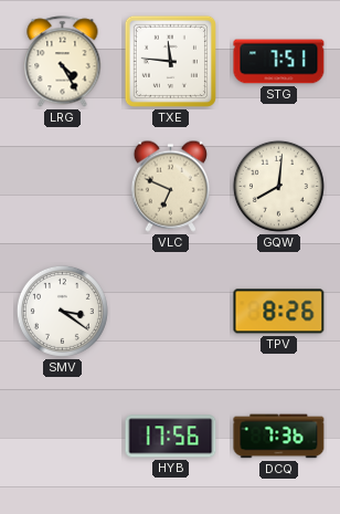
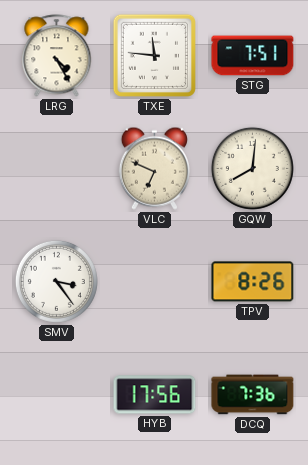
SMV: 3:21 -> 3:24 (56, 281)
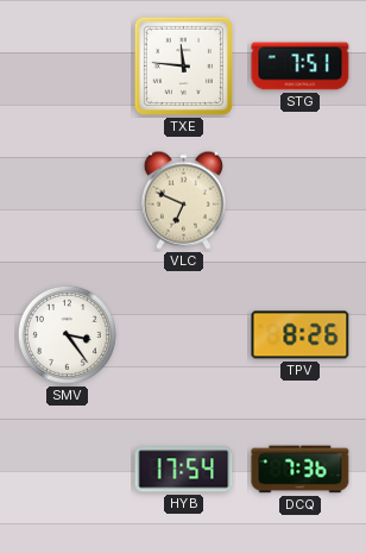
LRG: 4:25 -> none (57, 56)
GQW: 8:01 -> none (252, 168)
HYB: 17:56 -> 17:54 (184, 470)
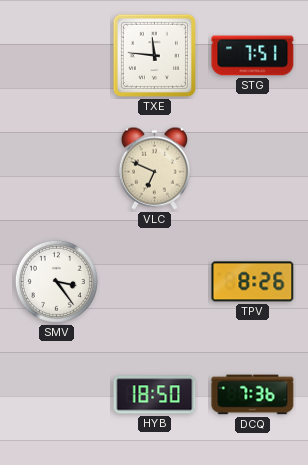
HYB: 17:54 -> 18:50 (155, 395)
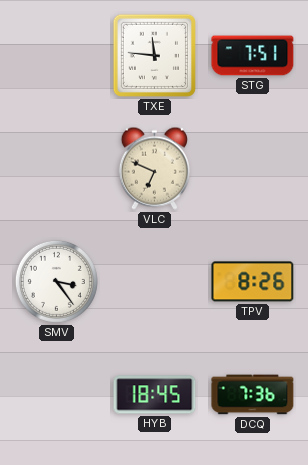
HYB: 18:50 -> 18:45 (155, 395)
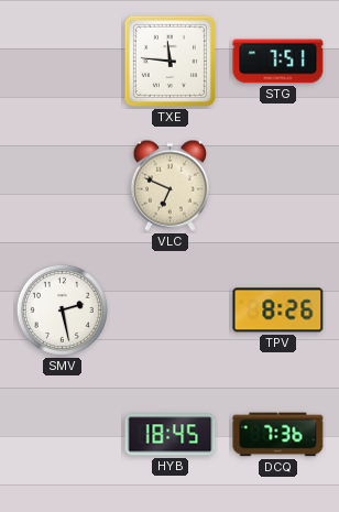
SMV: 3:24 -> 2:28 (62, 309)
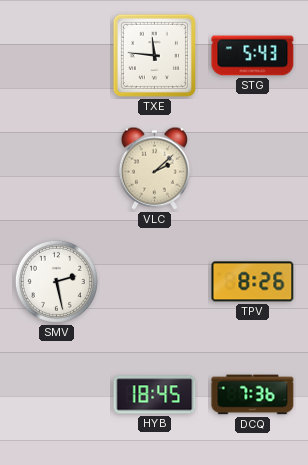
STG: 7:51 -> 5:43 (253, 56)
VLC: 6:49 -> 2:08 (154, 168)
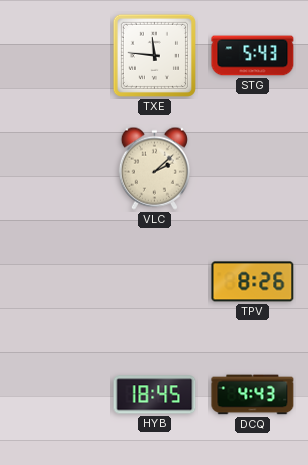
SMV: 2:28 -> none (56, 281)
DCQ: 7:36 -> 4:43 (253, 395)
